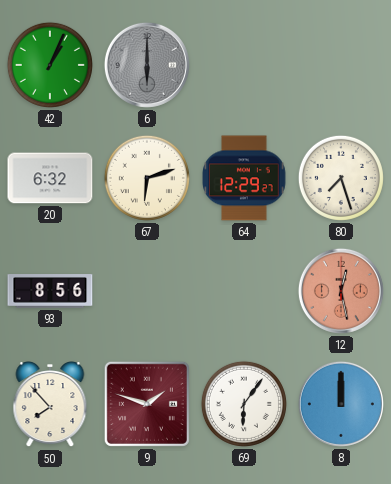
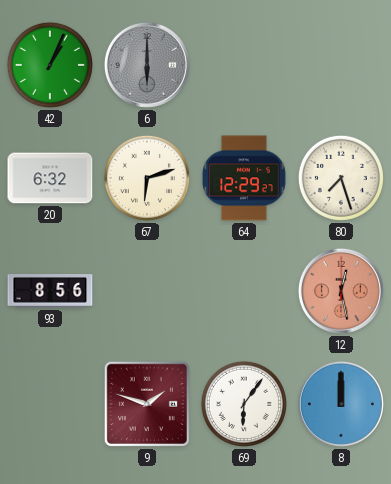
50: 7:53 -> none (50, 405)
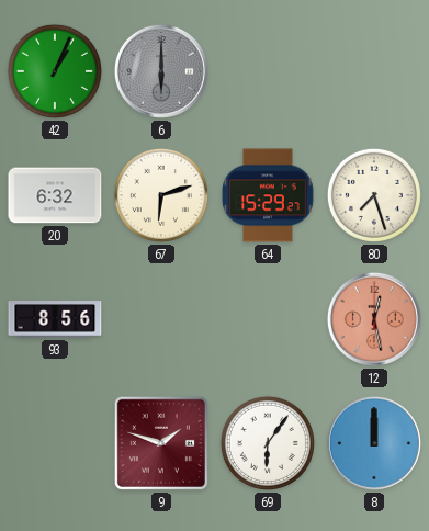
64: 12:29 -> 15:29 (269, 195)
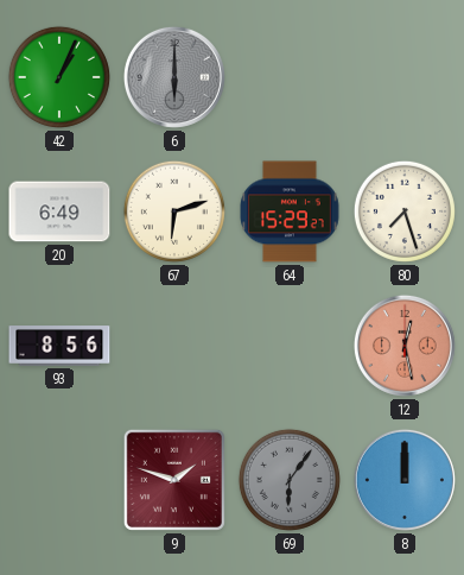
20: 6:32 -> 6:49 (59, 211)
69 dial: white -> grey (290, 480)
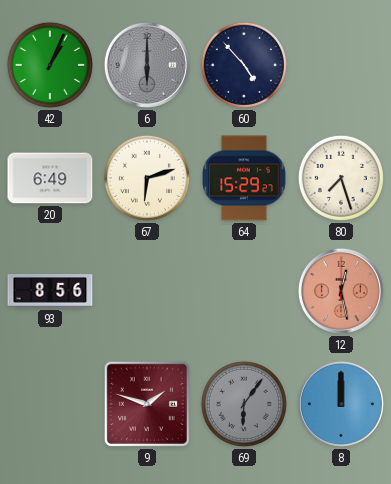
60: none -> 4:53 (244, 65)
